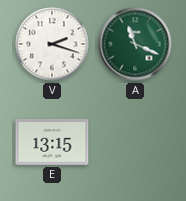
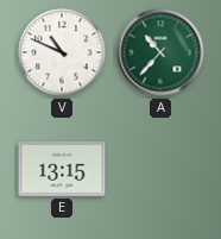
V: 2:18 -> 10:49 (62, 52)
A: 11:19 -> 10:37 (160, 52)
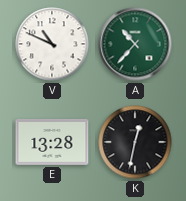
E: 13:15 -> 13:28 (52, 142)
K: none -> 12:32 (135, 142)
